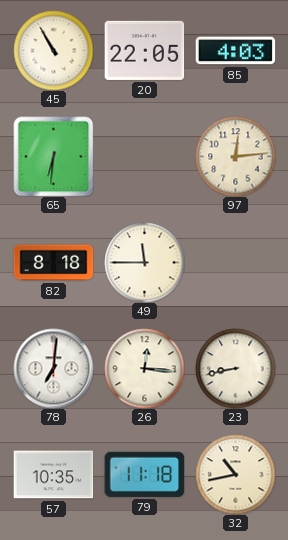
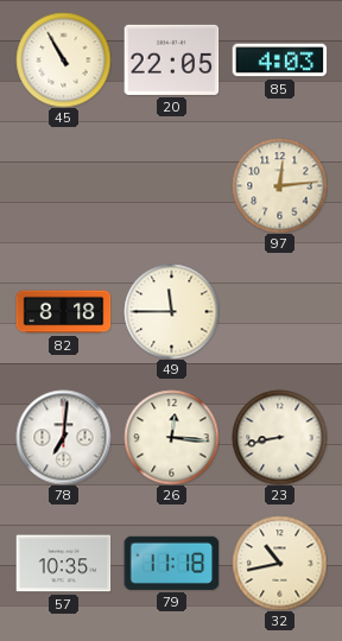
65: 6:31 -> none (53, 156)
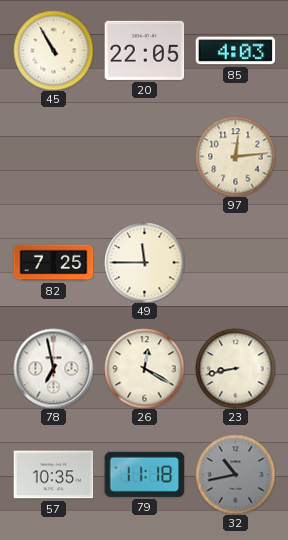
82: 8:18 -> 7:25 (53, 263)
78: 7:01 -> 6:58 (53, 368)
26: 12:16 -> 12:20 (144, 368)
32 dial: cream -> grey (235, 474)
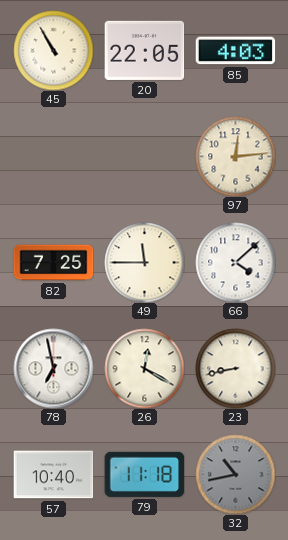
66: none -> 4:08 (235, 262)
57: 10:35 -> 10:40 (53, 475)
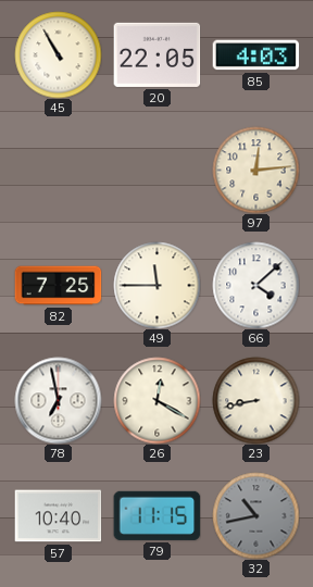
79: 11:18 -> 11:15 (156, 515)
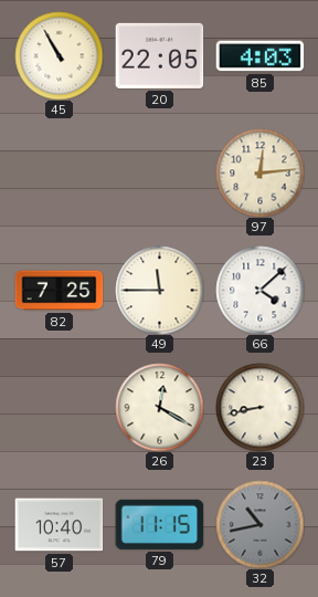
78: 6:58 -> none (58, 400)
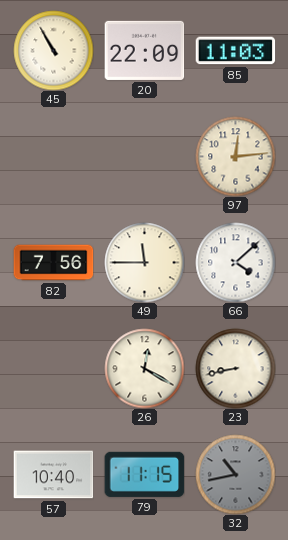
20: 22:05 -> 22:09 (144, 50)
85: 4:03 -> 11:03 (235, 51)
82: 7:25 -> 7:56 (53, 263)
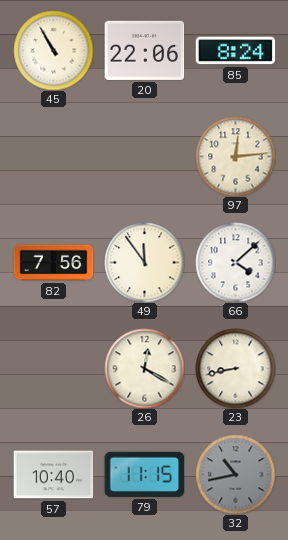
20: 22:09 -> 22:06 (144, 50)
85: 11:03 -> 8:24 (235, 51)
49: 11:45 -> 11:54 (144, 262)
